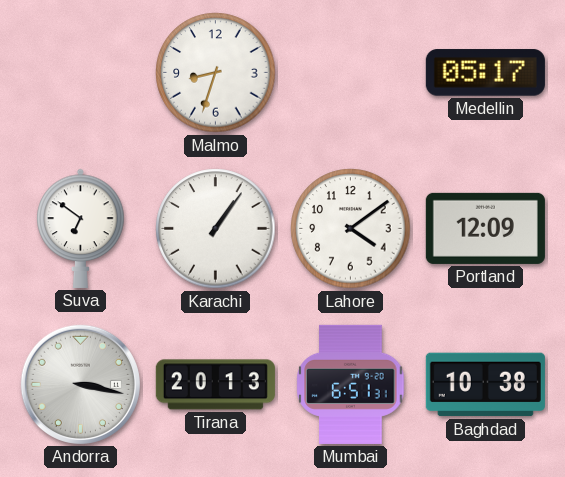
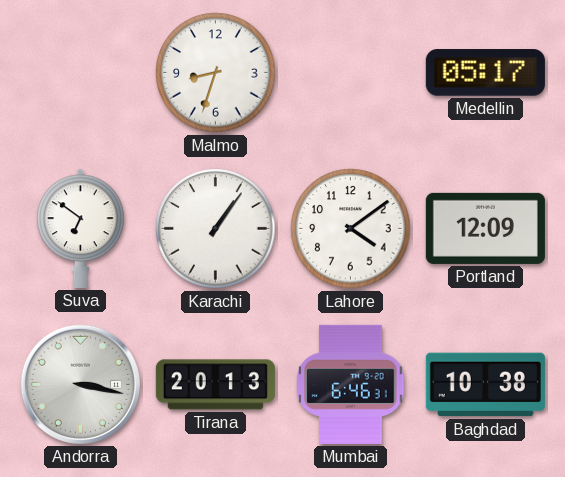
Mumbai: 6:51 -> 6:46 (351, 384)
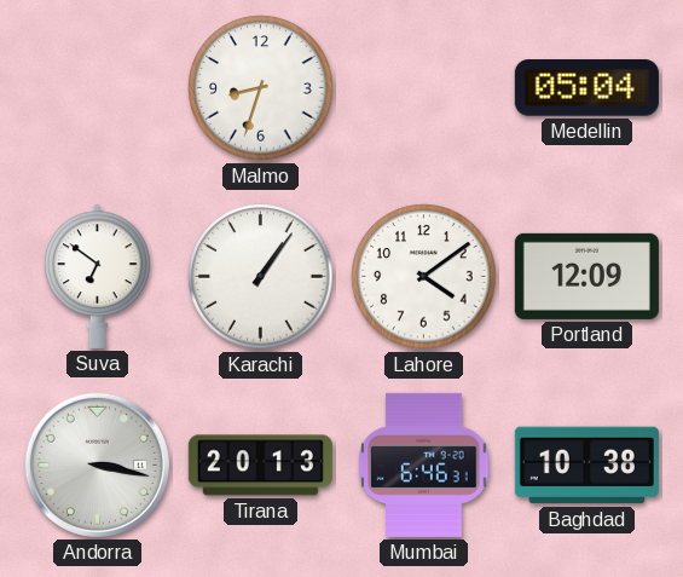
Medellin: 05:17 -> 05:04 (586, 88)
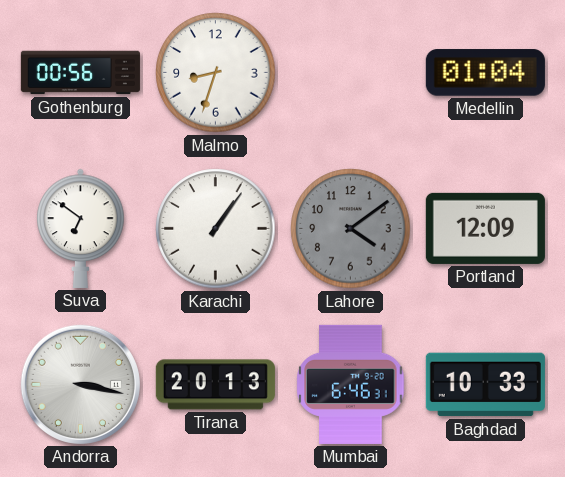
Gothenburg: none -> 00:56 (80, 73)
Medellin: 05:04 -> 01:04 (485, 73)
Lahore dial: white -> grey (351, 229)
Baghdad: 10:38 -> 10:33 (485, 385)
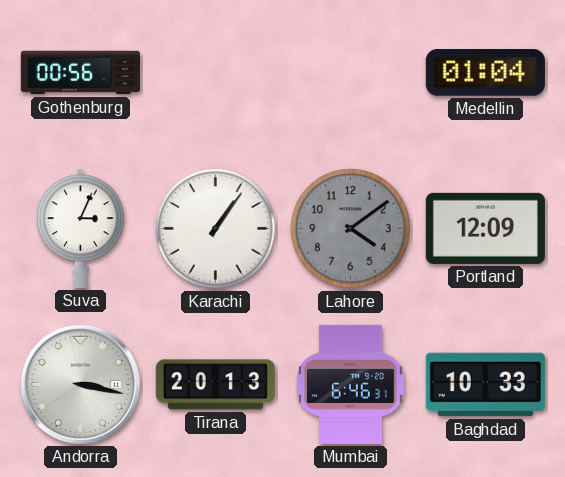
Malmo: 8:33 -> none (216, 73)
Suva: 6:51 -> 3:04 (81, 228)
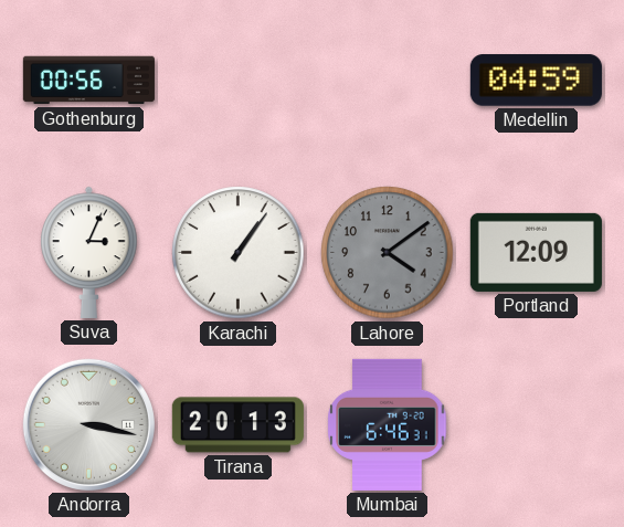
Medellin: 01:04 -> 04:59 (536, 81)
Baghdad: 10:33 -> none (485, 385)
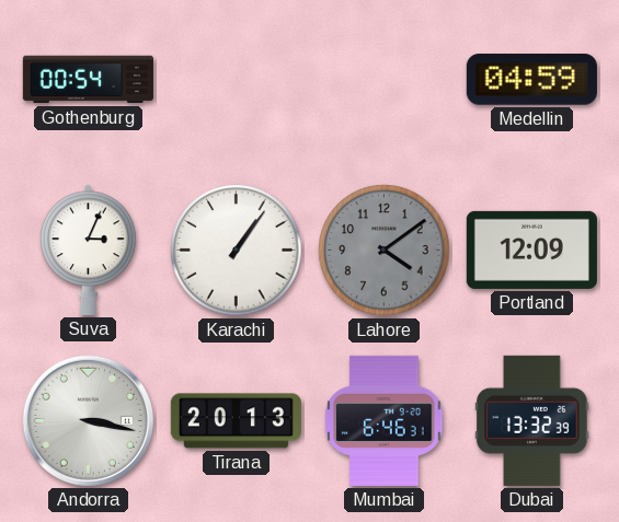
Gothenburg: 00:56 -> 00:54 (88, 80)
Dubai: none -> 13:32 (532, 420)
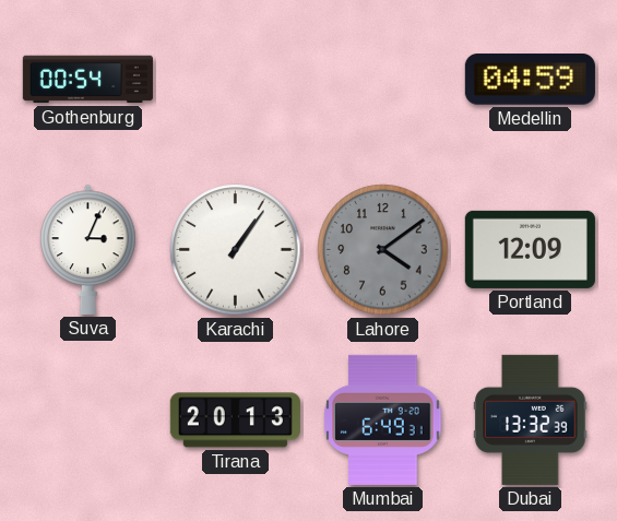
Andorra: 3:17 -> none (88, 420)
Mumbai: 6:46 -> 6:49 (383, 419)
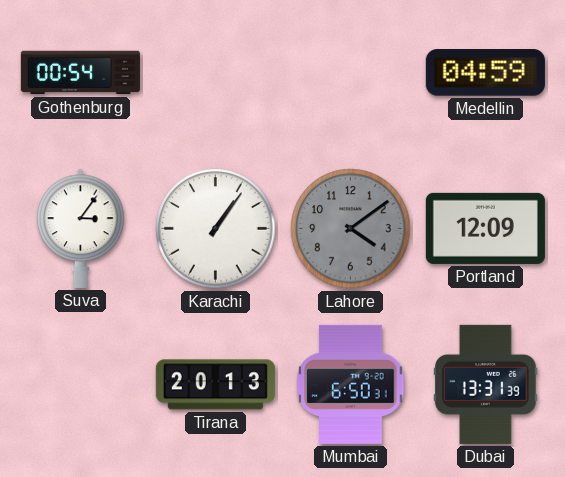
Suva: 3:04 -> 3:06 (81, 228)
Mumbai: 6:49 -> 6:50 (351, 384)
Dubai: 13:32 -> 13:31 (486, 384)
